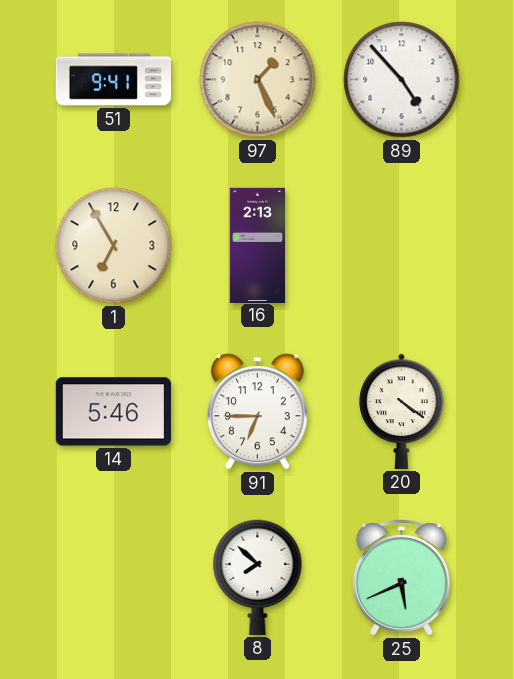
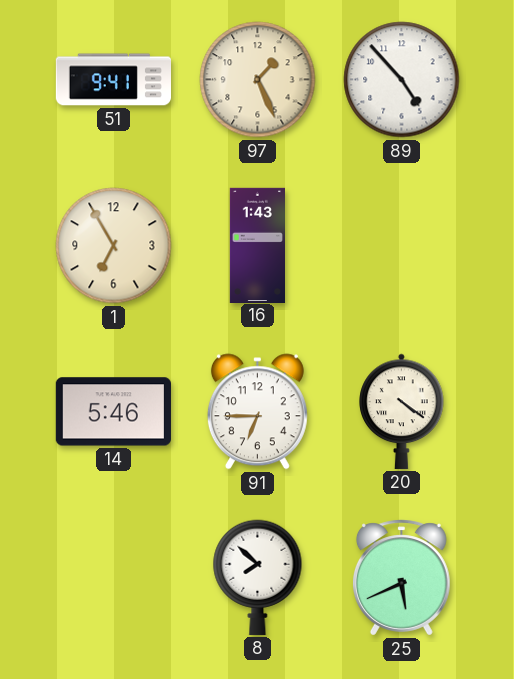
16: 2:13 -> 1:43 (257, 245)
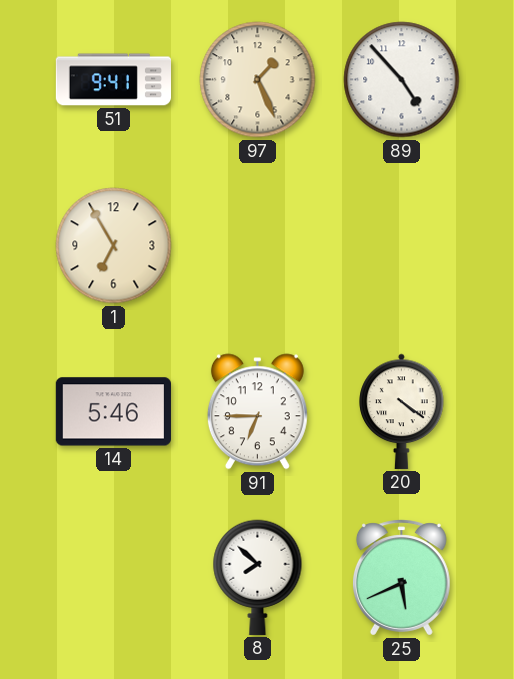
16: 1:43 -> none (257, 245)
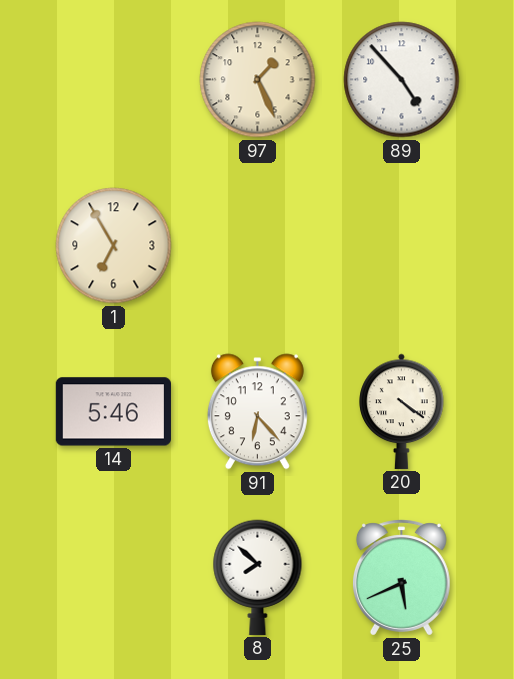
51: 9:41 -> none (113, 80)
91: 6:45 -> 6:23 (257, 412)
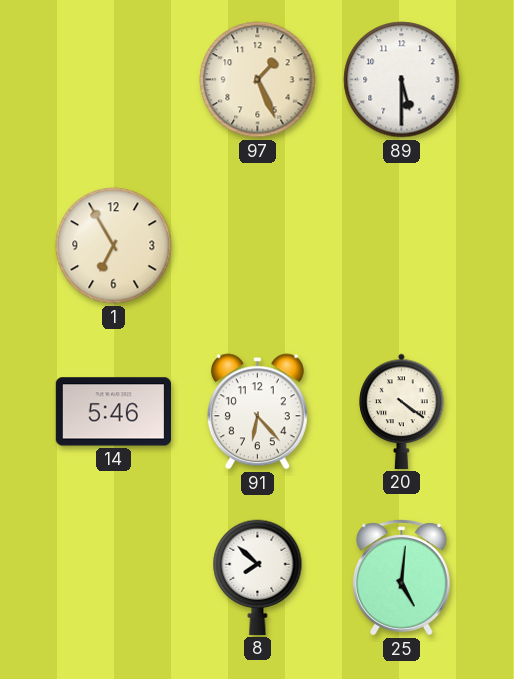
89: 4:53 -> 5:30 (402, 80)
25: 5:41 -> 5:01 (401, 578)
